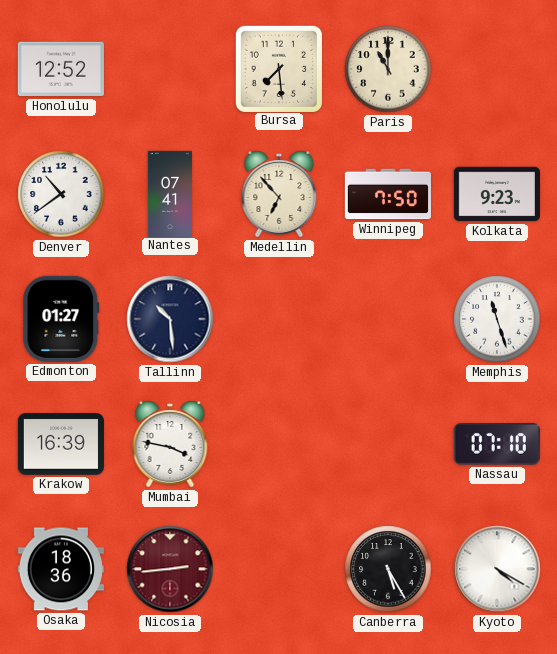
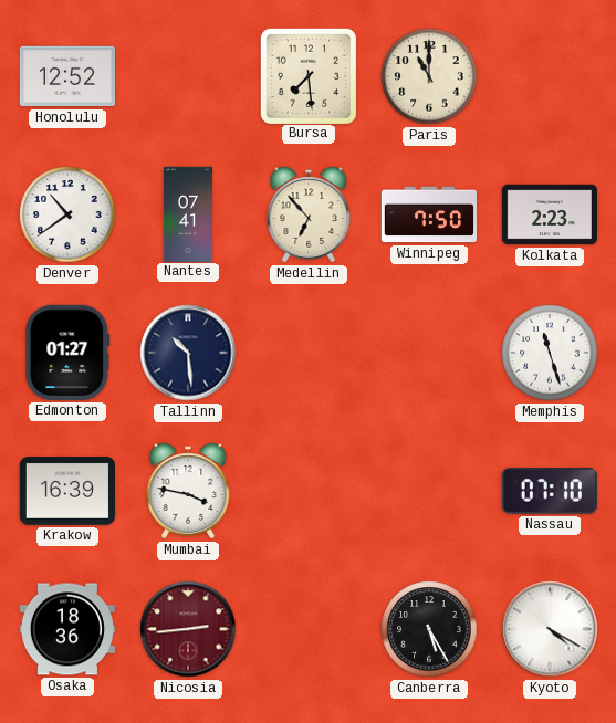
Kolkata: 9:23 -> 2:23 (550, 214)
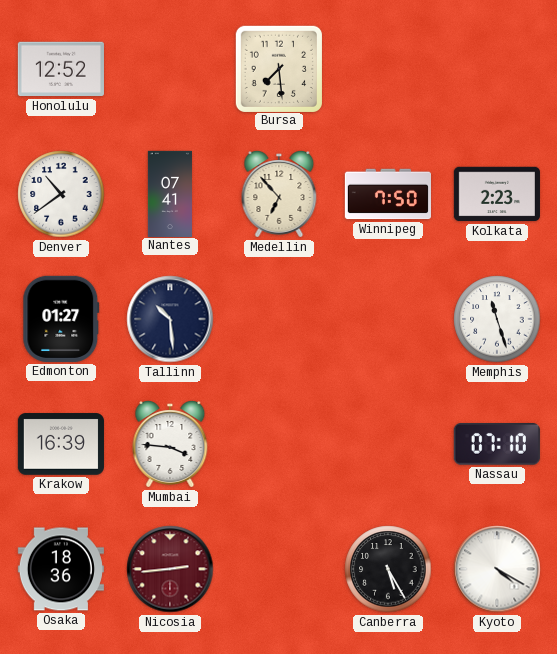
Paris: 11:00 -> none (429, 76)
Mumbai: 3:47 -> 3:46 (170, 444)
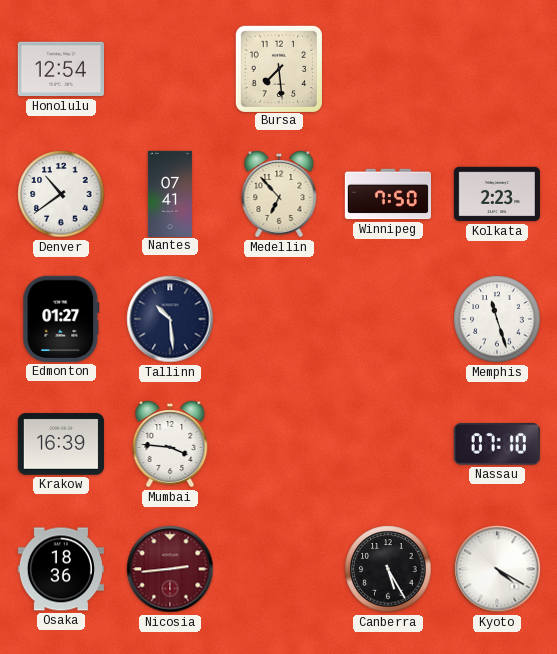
Honolulu: 12:52 -> 12:54 (61, 69)
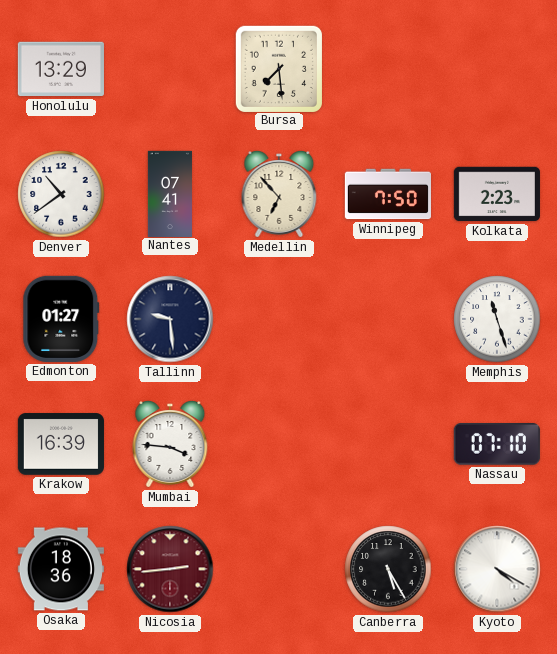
Honolulu: 12:54 -> 13:29 (61, 69)
Tallinn: 10:29 -> 9:29 (170, 319)
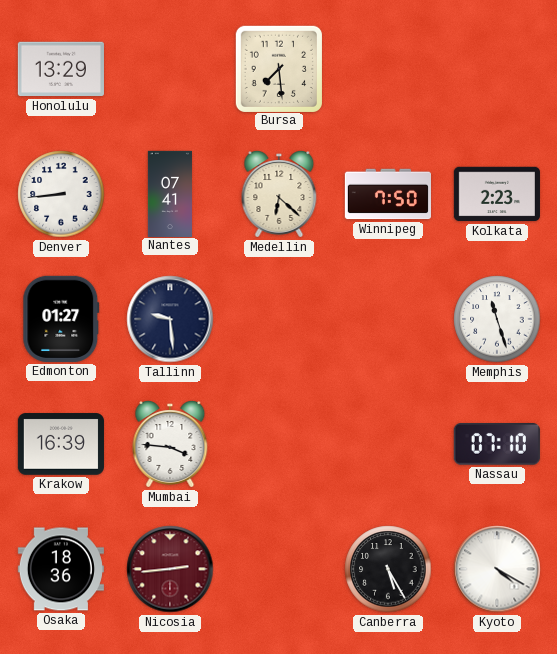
Denver: 10:39 -> 8:44 (61, 194)
Medellin: 6:53 -> 6:22 (279, 194)
